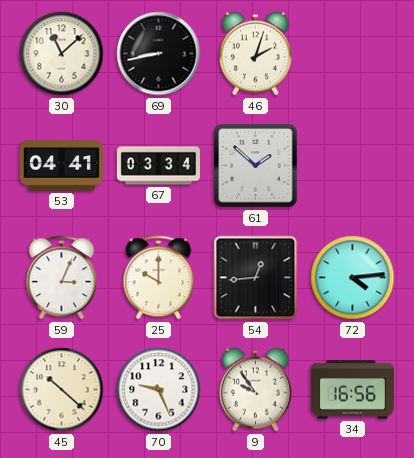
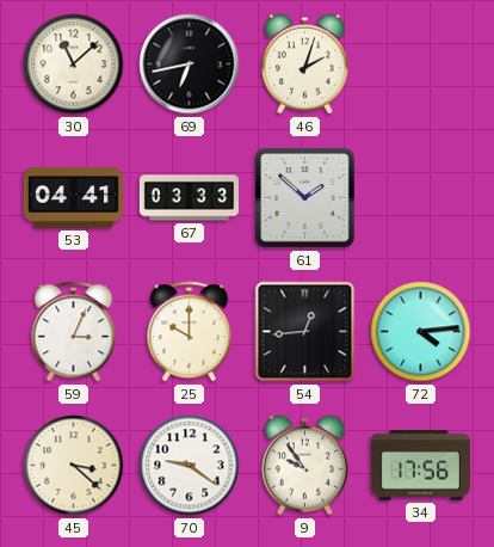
69: 8:43 -> 6:43 (190, 64)
67: 03:34 -> 03:33 (189, 198)
45: 10:22 -> 3:22 (74, 466)
70: 9:26 -> 9:21 (190, 466)
34: 16:56 -> 17:56 (420, 466)
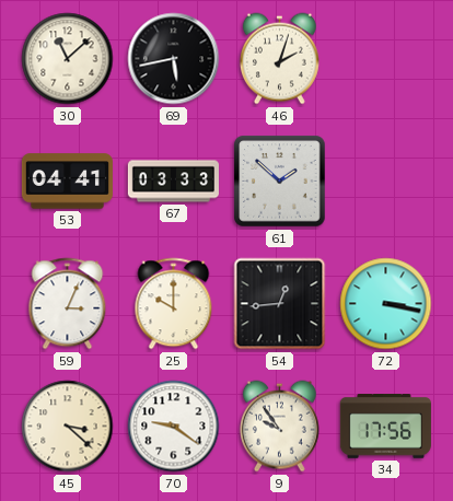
69: 6:43 -> 5:43 (174, 59)
72: 4:14 -> 3:17 (386, 304)
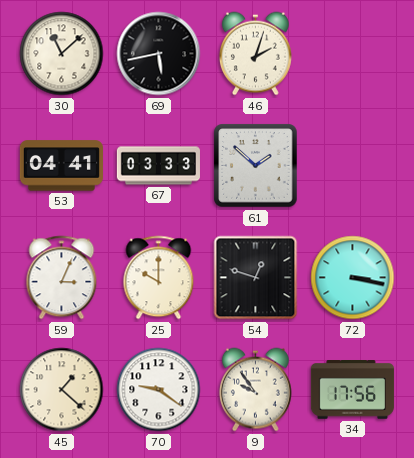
54: 12:44 -> 12:48 (256, 278)
45: 3:22 -> 1:22 (62, 390)
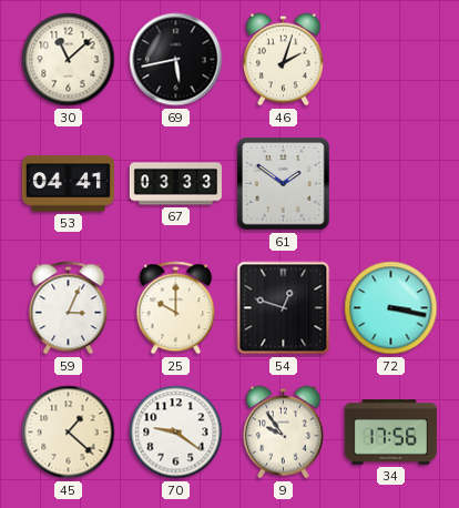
61: 1:52 -> 1:51 (284, 184)
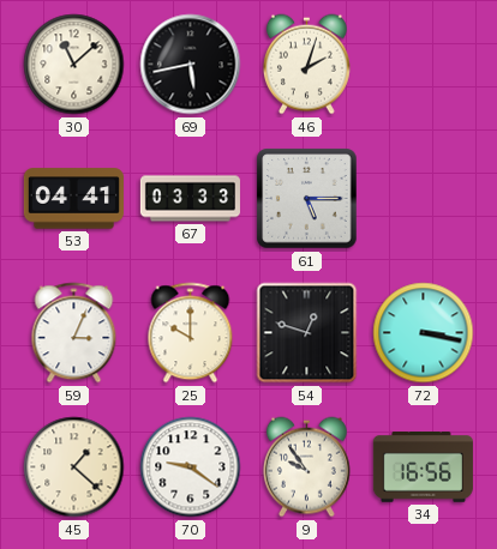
61: 1:51 -> 5:15 (307, 199)
34: 17:56 -> 16:56 (423, 467)
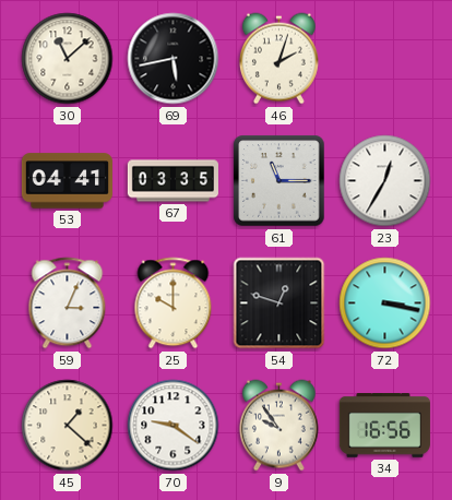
67: 03:33 -> 03:35 (173, 181)
61: 5:15 -> 11:15 (279, 181)
23: none -> 12:35 (385, 181)
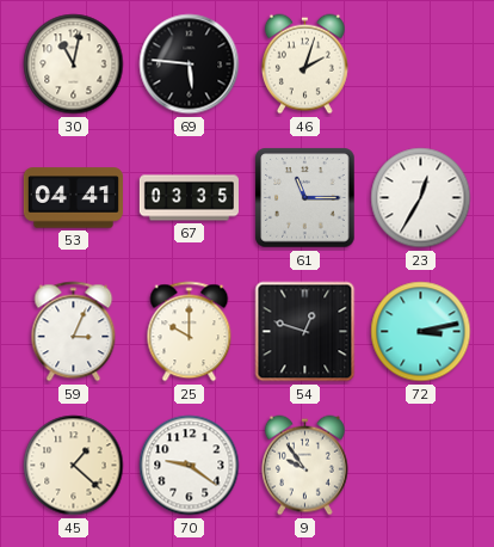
30: 11:08 -> 11:02 (74, 64)
69: 5:43 -> 5:46 (190, 64)
72: 3:17 -> 3:13 (421, 332)
34: 16:56 -> none (384, 426)
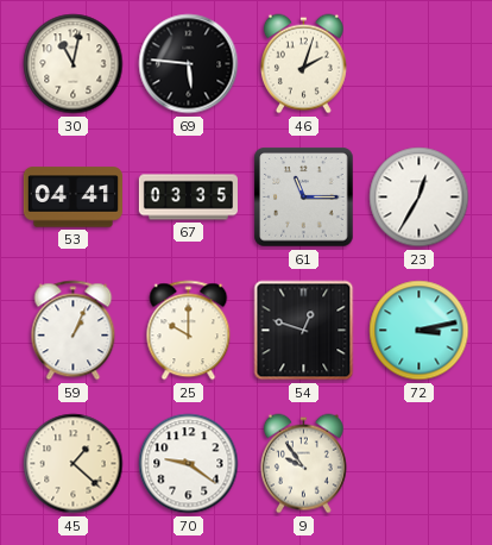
59: 3:04 -> 1:04 (74, 331)
